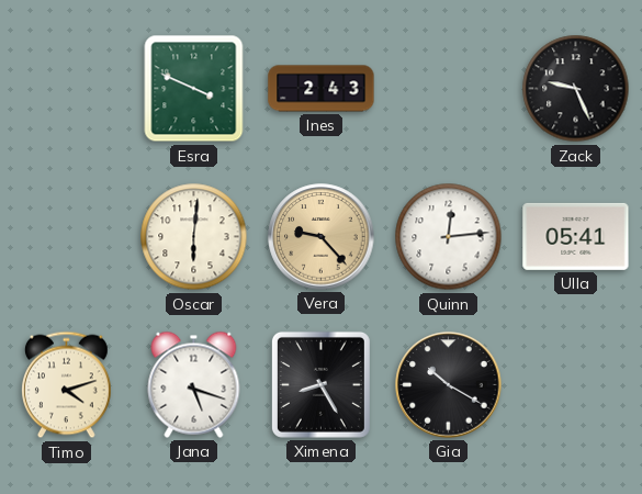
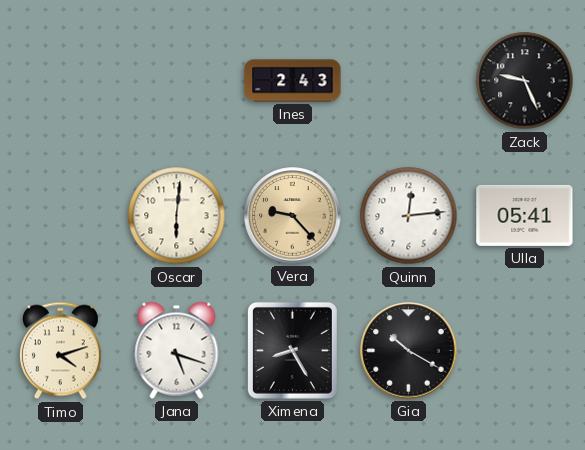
Esra: 3:49 -> none (194, 89)
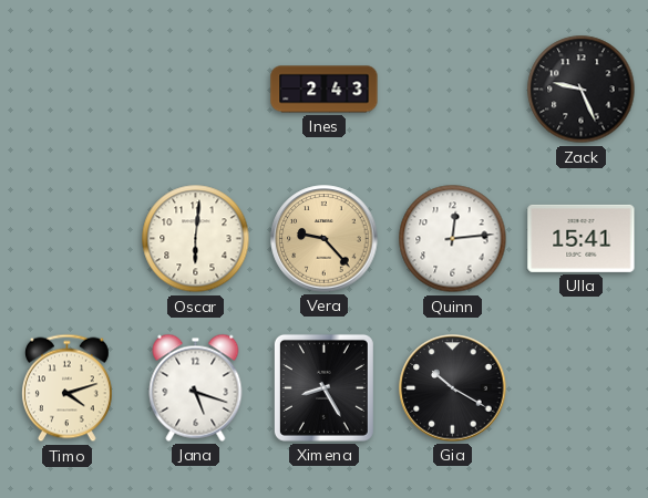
Ulla: 05:41 -> 15:41 (582, 238)
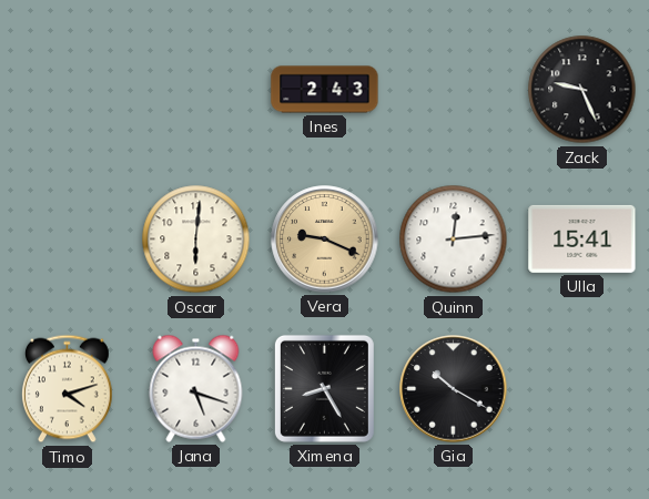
Vera: 9:23 -> 9:19 (325, 240)
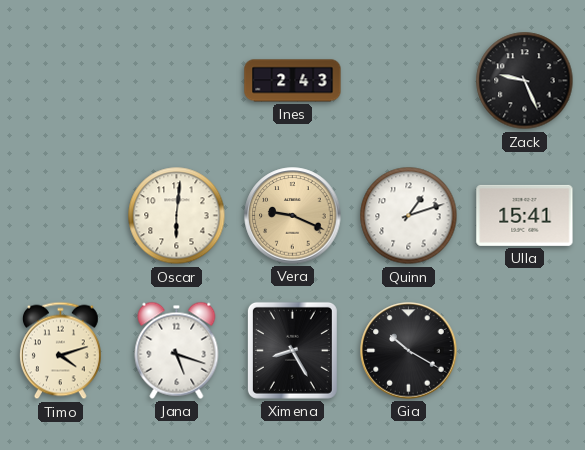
Quinn: 12:14 -> 1:12 (409, 216)
